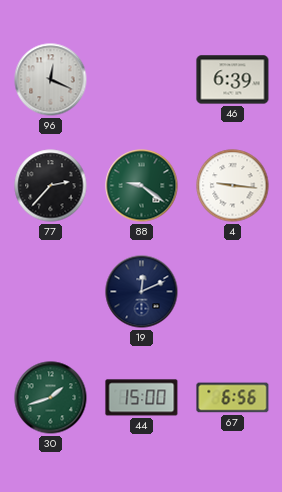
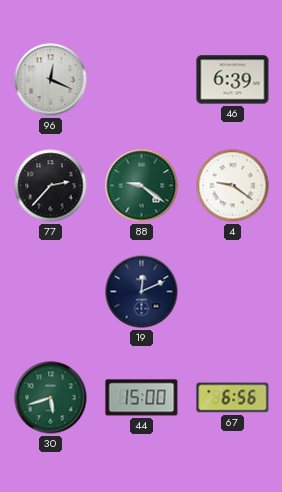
4: 9:16 -> 9:21 (233, 186)
30: 1:42 -> 5:42 (51, 398)
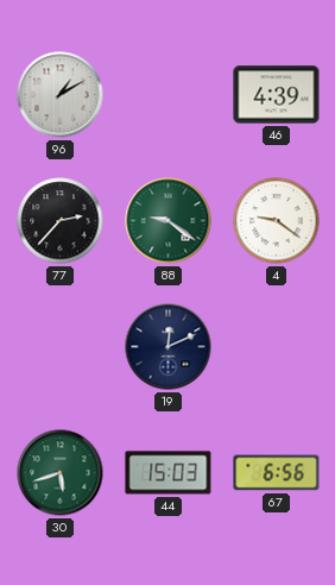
96: 12:19 -> 1:10 (61, 95)
46: 6:39 -> 4:39 (277, 95)
44: 15:00 -> 15:03 (169, 473)
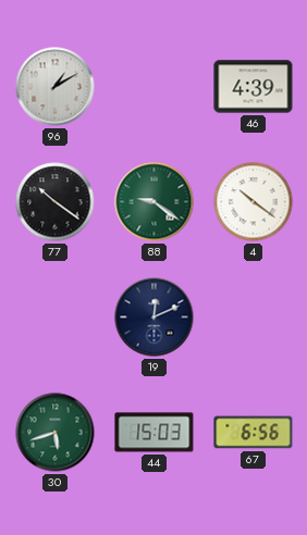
77: 2:37 -> 10:21 (56, 202)
4: 9:21 -> 10:21 (254, 202)
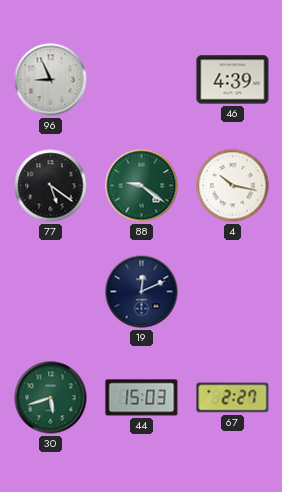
96: 1:10 -> 8:56 (51, 80)
77: 10:21 -> 5:21 (51, 186)
4: 10:21 -> 10:17 (233, 186)
67: 6:56 -> 2:27 (233, 398)
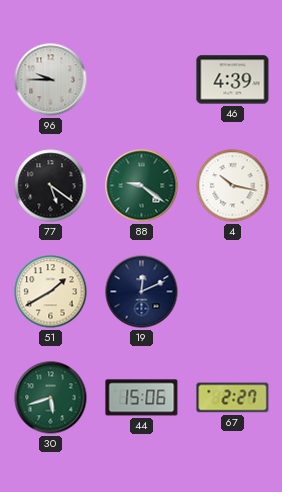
96: 8:56 -> 9:45 (51, 80)
51: none -> 1:40 (51, 292)
44: 15:03 -> 15:06 (142, 398)
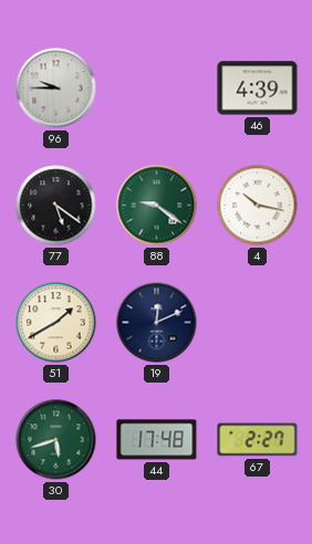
44: 15:06 -> 17:48 (157, 440)
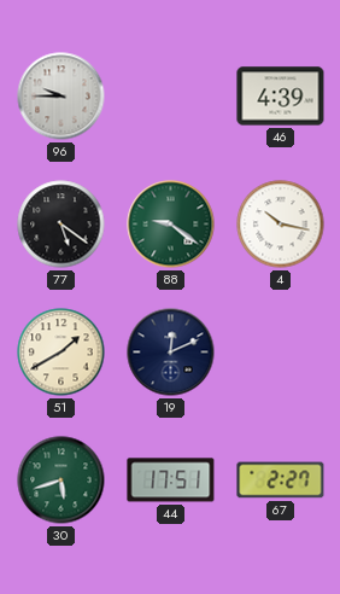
44: 17:48 -> 17:51 (171, 481)
